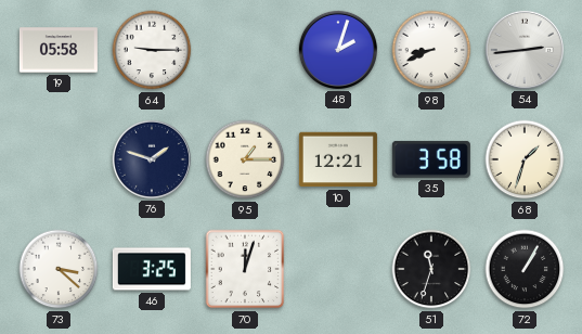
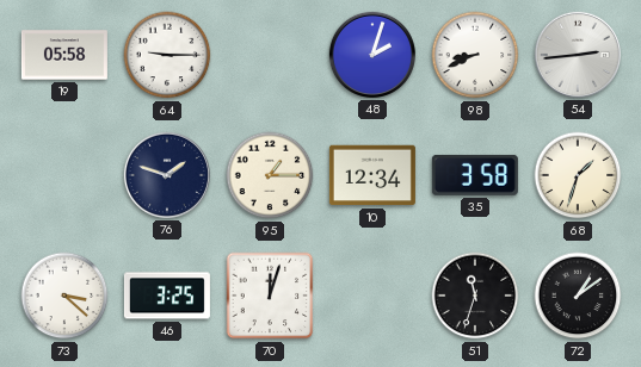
10: 12:21 -> 12:34 (372, 175)
72: 1:05 -> 1:09 (578, 296)
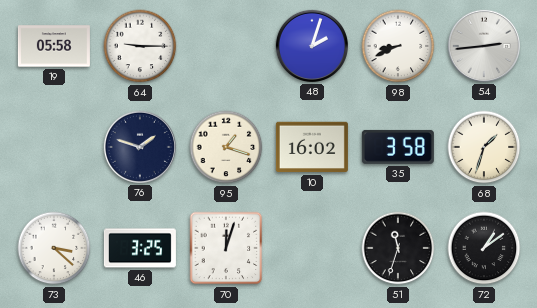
95: 1:15 -> 1:18 (226, 147)
10: 12:34 -> 16:02 (312, 147)
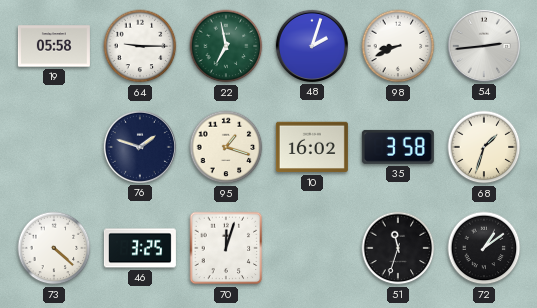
22: none -> 6:58 (226, 46)
73: 3:22 -> 4:22 (54, 248)
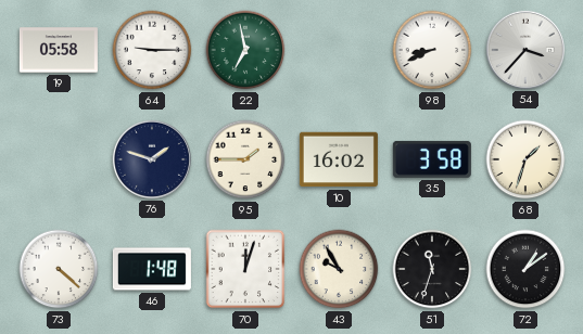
48: 2:03 -> none (312, 46)
54: 2:44 -> 3:37 (525, 50)
95: 1:18 -> 1:45 (245, 159)
46: 3:25 -> 1:48 (152, 269)
43: none -> 9:55 (339, 269)
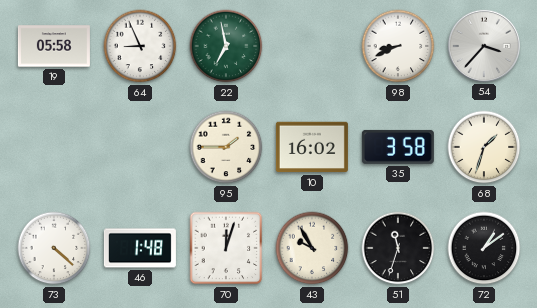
64: 9:15 -> 8:56 (140, 46)
76: 1:48 -> none (152, 159)
